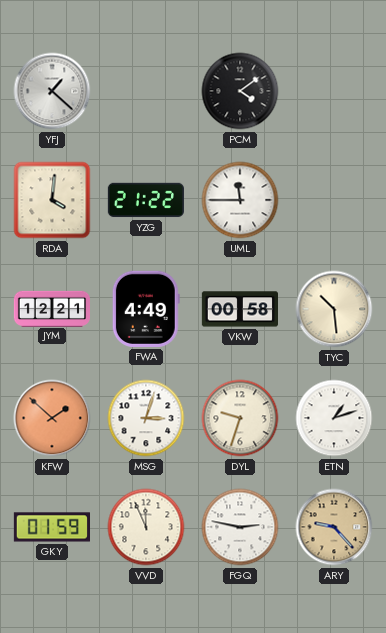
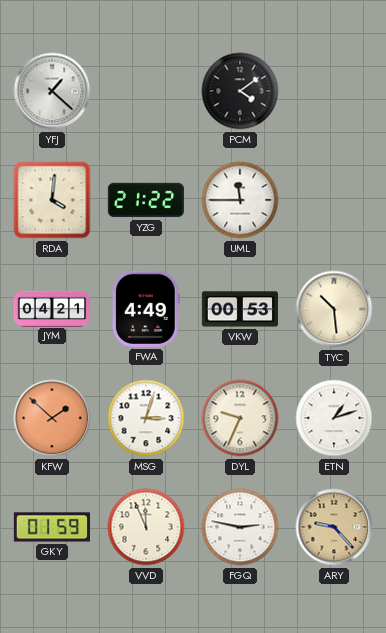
JYM: 12:21 -> 04:21 (51, 308)
VKW: 00:58 -> 00:53 (239, 309)
DYL: 9:33 -> 9:34 (240, 418)
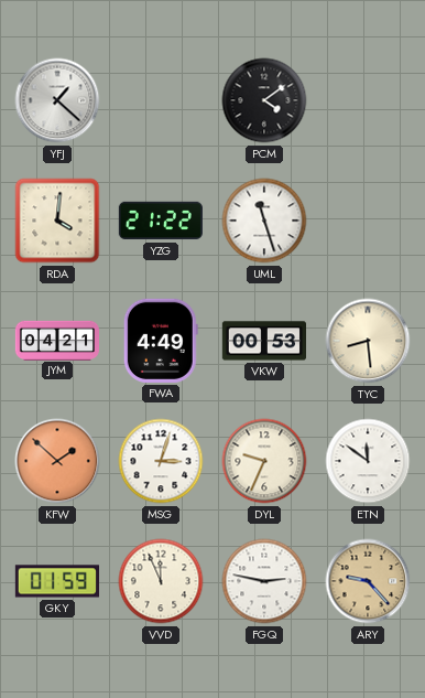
UML: 11:45 -> 11:27 (264, 221)
TYC: 10:29 -> 8:29 (368, 341)
ETN: 1:12 -> 11:51 (368, 461)
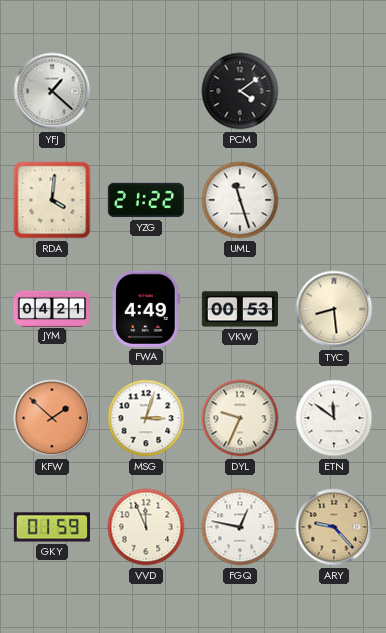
FGQ: 2:47 -> 12:47 (240, 527)
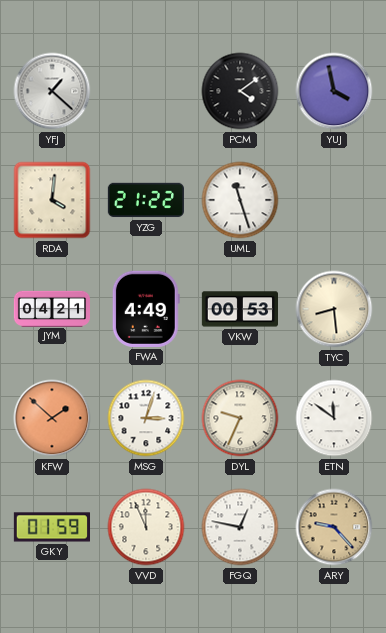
YUJ: none -> 3:58 (334, 91)
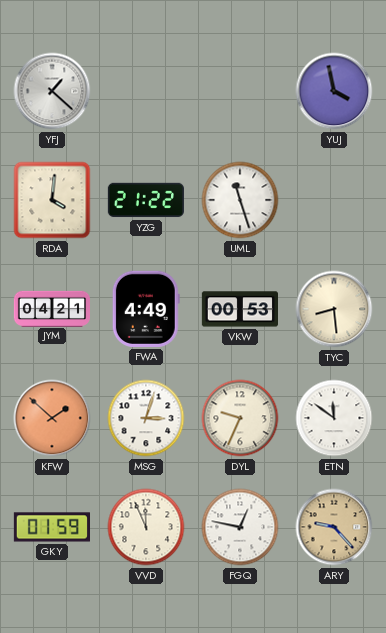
PCM: 4:09 -> none (240, 91)
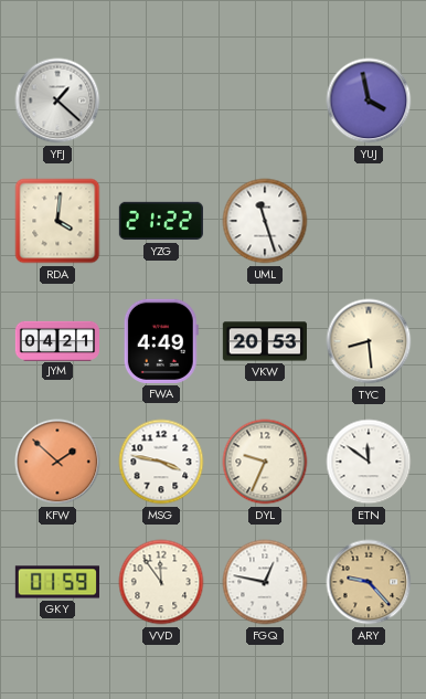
VKW: 00:53 -> 20:53 (264, 341)
MSG: 3:03 -> 3:47 (161, 462)
VVD: 11:56 -> 11:54 (161, 582)
